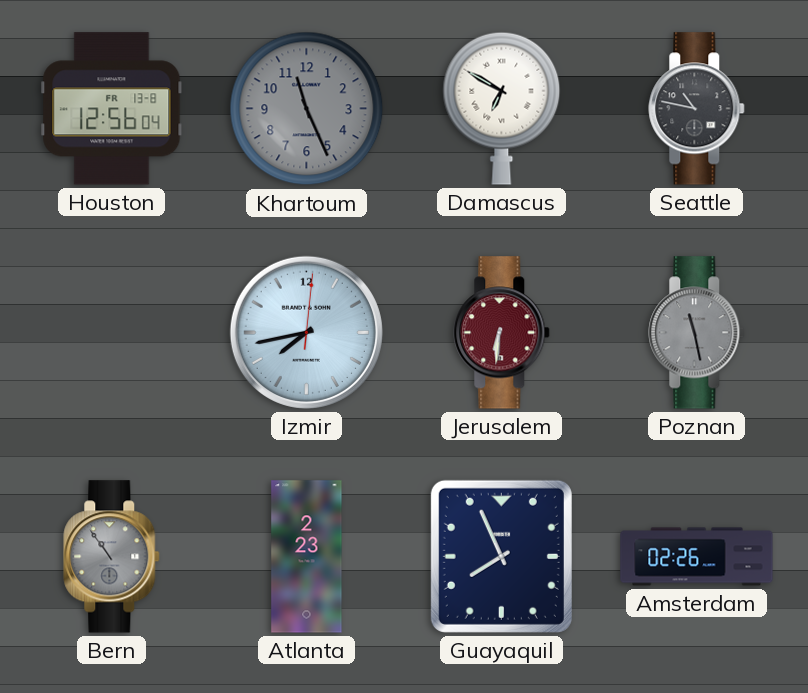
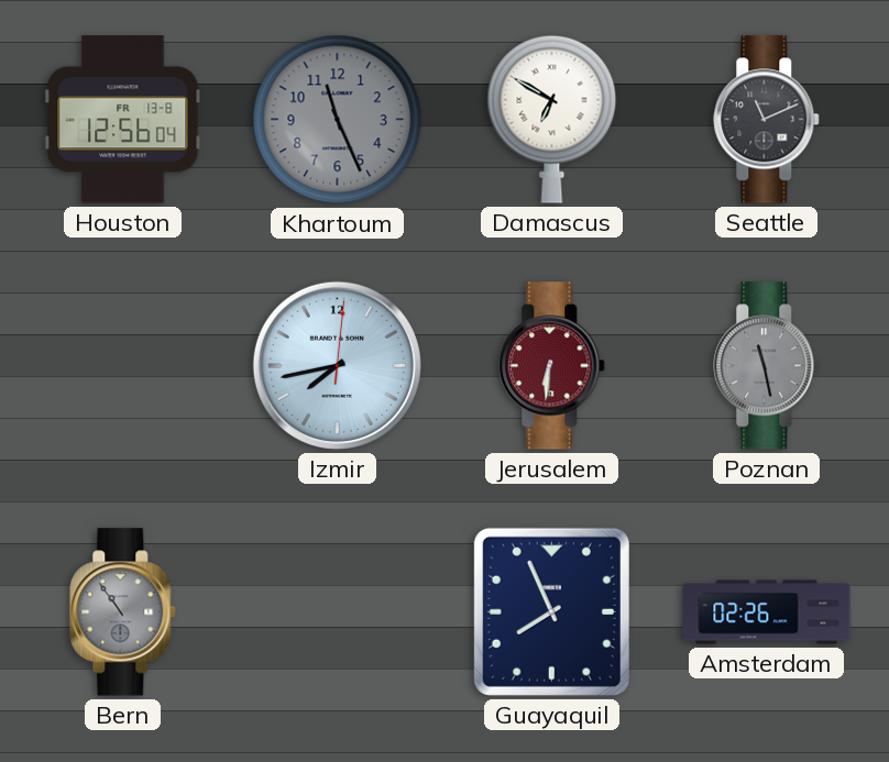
Seattle: 10:47 -> 11:11 (767, 120)
Atlanta: 2:23 -> none (307, 557)
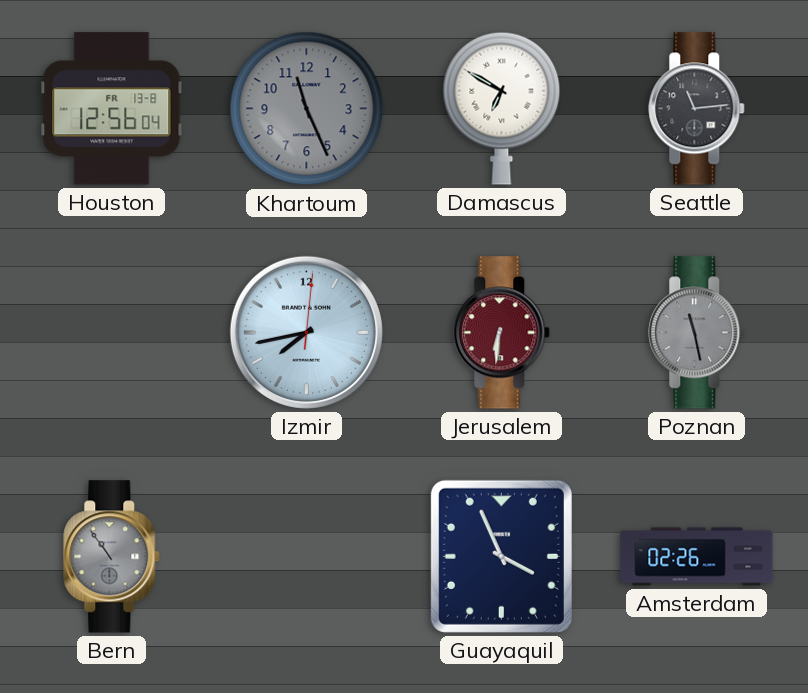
Seattle: 11:11 -> 11:14 (697, 109)
Guayaquil: 7:56 -> 3:56 (501, 556)
